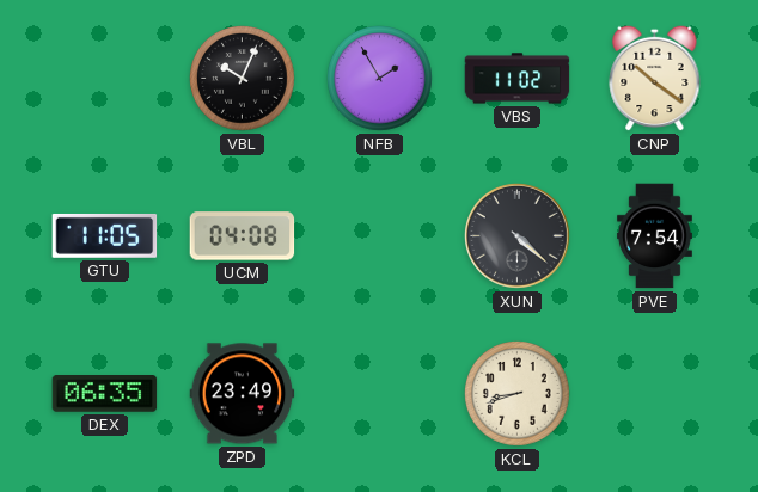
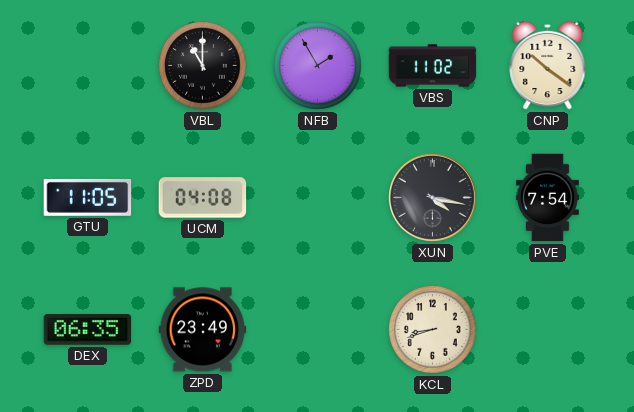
VBL: 10:04 -> 11:00 (203, 66)
XUN: 4:22 -> 4:17 (433, 198)
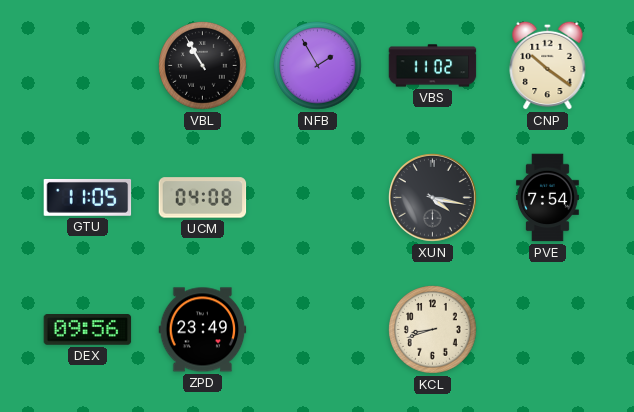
VBL: 11:00 -> 10:55 (203, 66)
DEX: 06:35 -> 09:56 (88, 330)
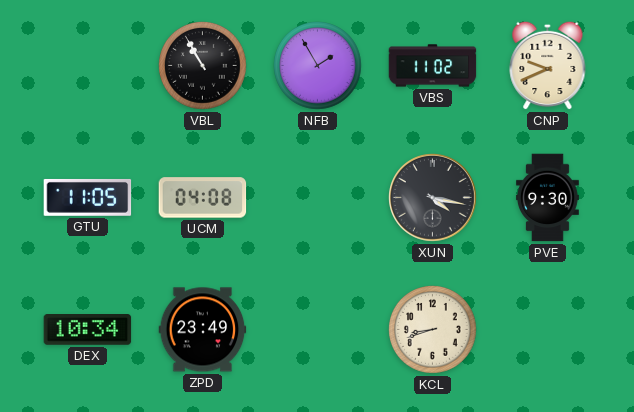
CNP: 10:21 -> 9:41 (548, 65)
PVE: 7:54 -> 9:30 (547, 198)
DEX: 09:56 -> 10:34 (88, 330)
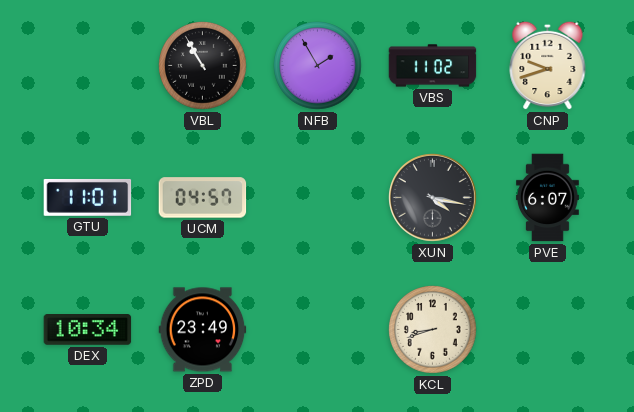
CNP: 9:41 -> 9:42 (548, 65)
GTU: 11:05 -> 11:01 (88, 197)
UCM: 04:08 -> 04:57 (203, 198)
PVE: 9:30 -> 6:07 (547, 198)
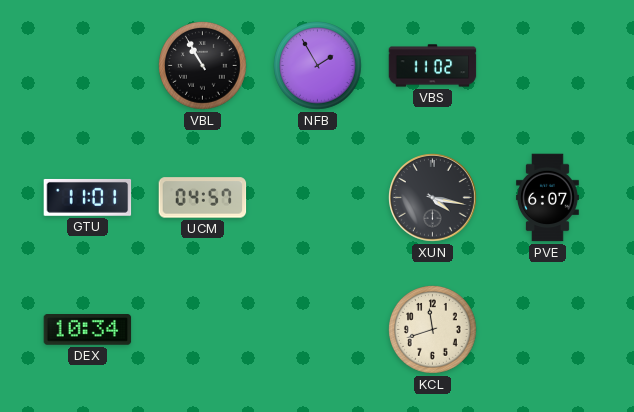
CNP: 9:42 -> none (548, 65)
ZPD: 23:49 -> none (203, 330)
KCL: 8:42 -> 11:42 (433, 330)
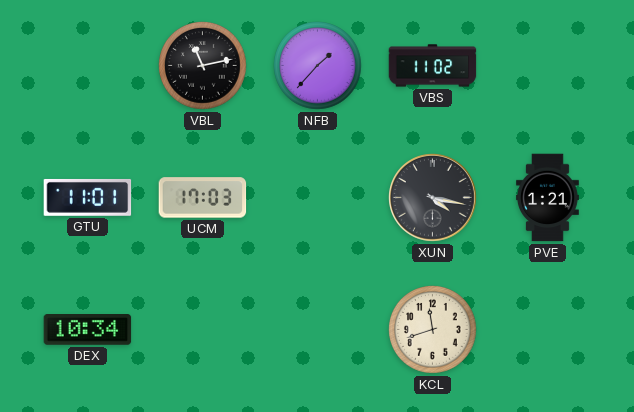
VBL: 10:55 -> 11:13 (203, 66)
NFB: 1:55 -> 1:37 (318, 66)
UCM: 04:57 -> 17:03 (203, 198)
PVE: 6:07 -> 1:21 (547, 198)
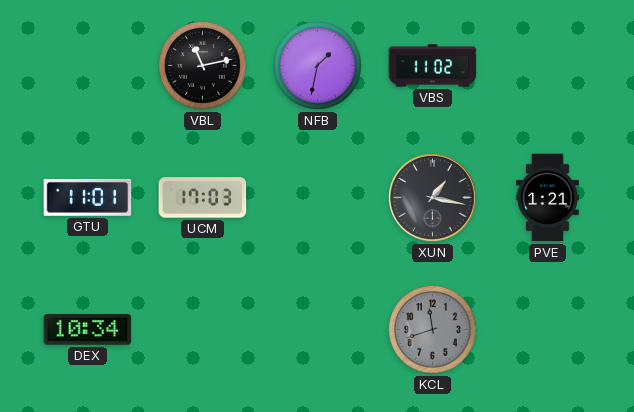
NFB: 1:37 -> 1:32 (318, 66)
XUN: 4:17 -> 1:17 (433, 198)
KCL dial: cream -> grey (433, 330)
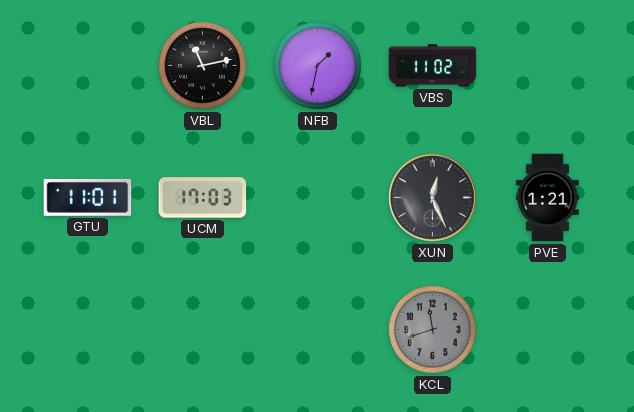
XUN: 1:17 -> 12:26 (433, 198)
DEX: 10:34 -> none (88, 330)
